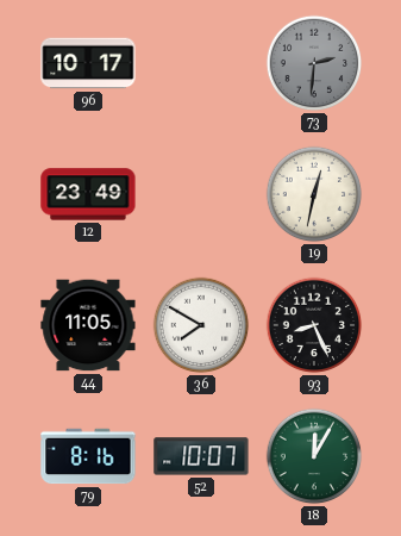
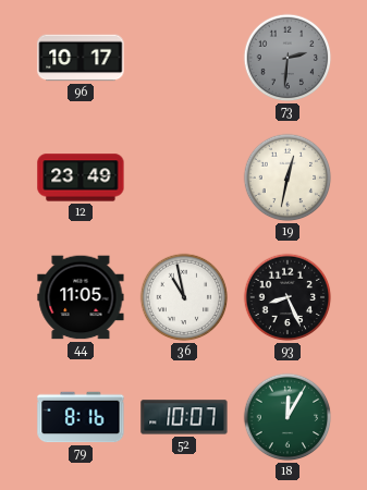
36: 7:50 -> 10:58 (184, 297)
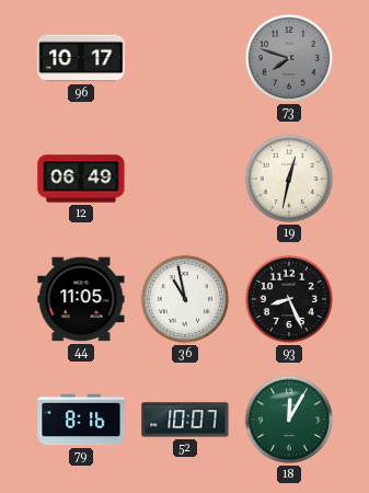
73: 2:31 -> 7:48 (289, 58)
12: 23:49 -> 06:49 (81, 179)
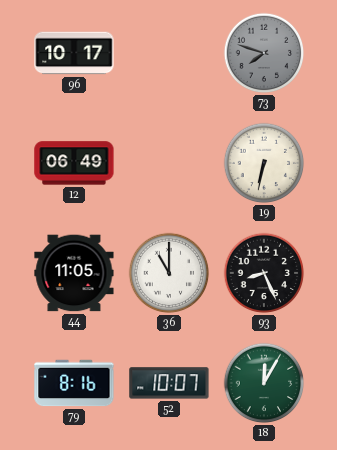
19: 12:32 -> 6:32 (264, 163)
36: 10:58 -> 11:00 (169, 273)
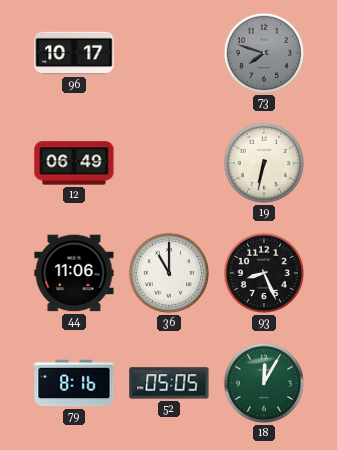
44: 11:05 -> 11:06 (74, 273)
52: 10:07 -> 05:05 (169, 383)
